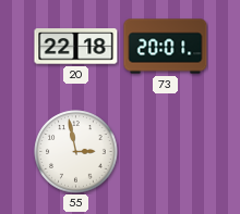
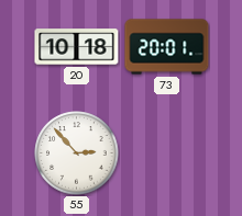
20: 22:18 -> 10:18 (77, 47)
55: 2:58 -> 2:53 (77, 154)
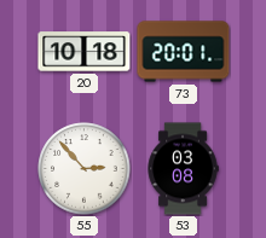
53: none -> 03:08 (183, 169)
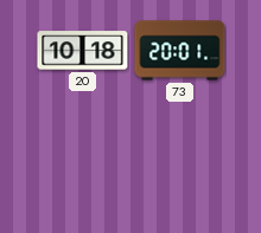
55: 2:53 -> none (85, 169)
53: 03:08 -> none (183, 169)
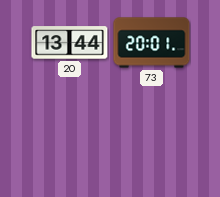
20: 10:18 -> 13:44 (70, 43)
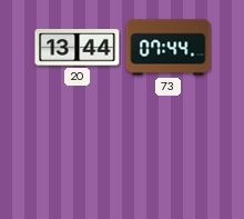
73: 20:01 -> 07:44 (169, 48)
